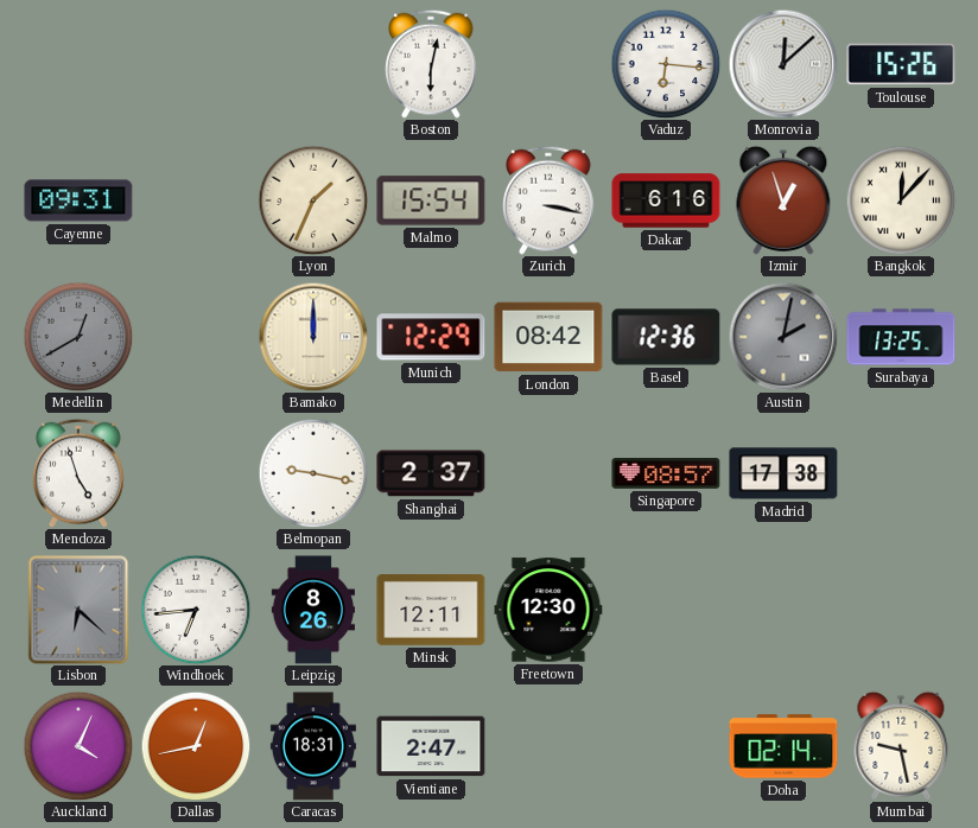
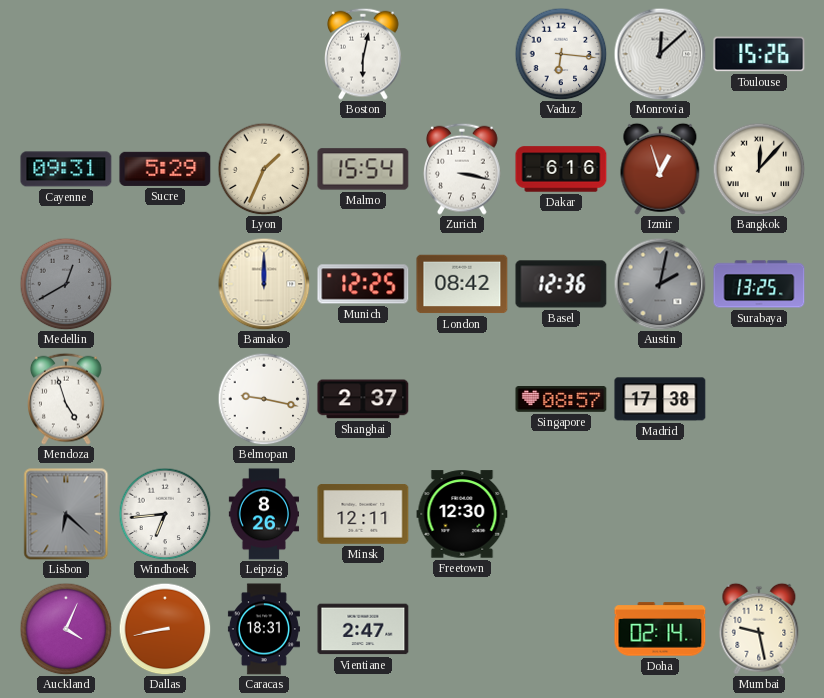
Sucre: none -> 5:29 (165, 169)
Munich: 12:29 -> 12:25 (363, 284)
Dallas: 12:43 -> 8:43 (165, 629)
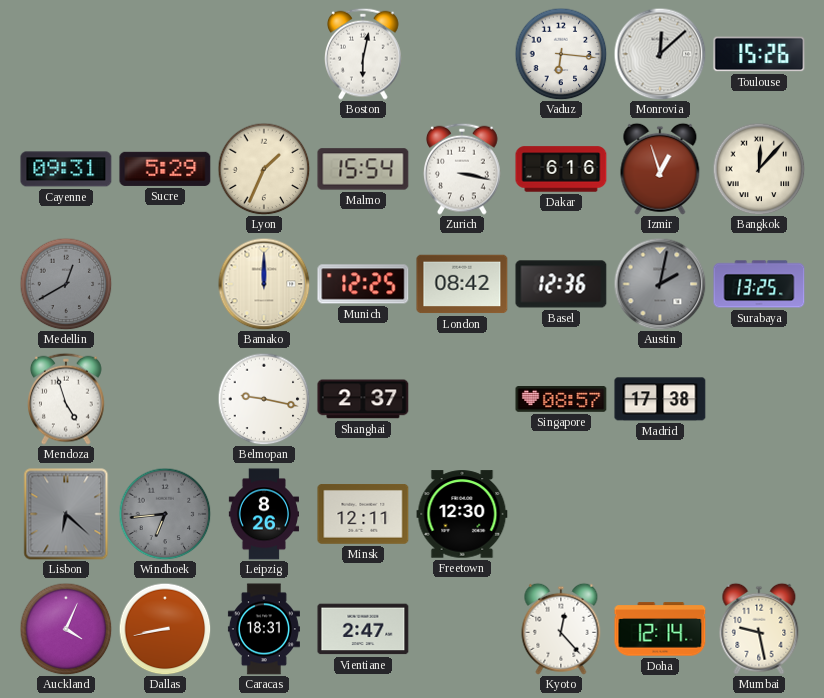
Windhoek dial: white -> grey (165, 514)
Kyoto: none -> 12:23 (561, 629)
Doha: 02:14 -> 12:14 (660, 629)
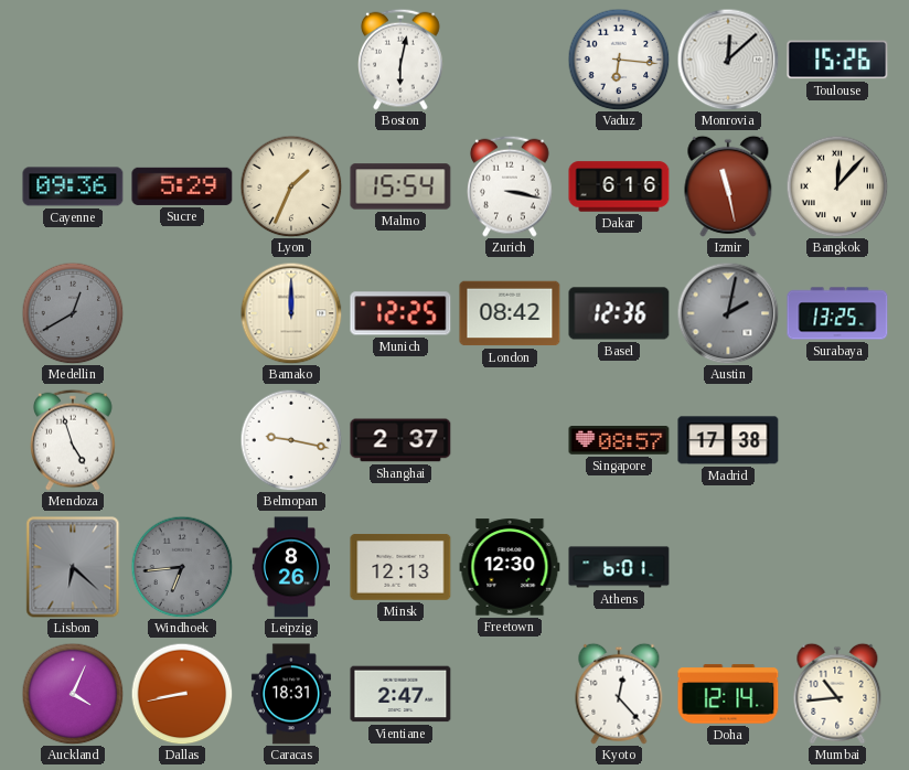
Cayenne: 09:31 -> 09:36 (73, 186)
Izmir: 12:57 -> 11:28 (728, 186)
Minsk: 12:11 -> 12:13 (400, 568)
Athens: none -> 6:01 (619, 567)
Mumbai: 9:28 -> 10:44 (837, 694)
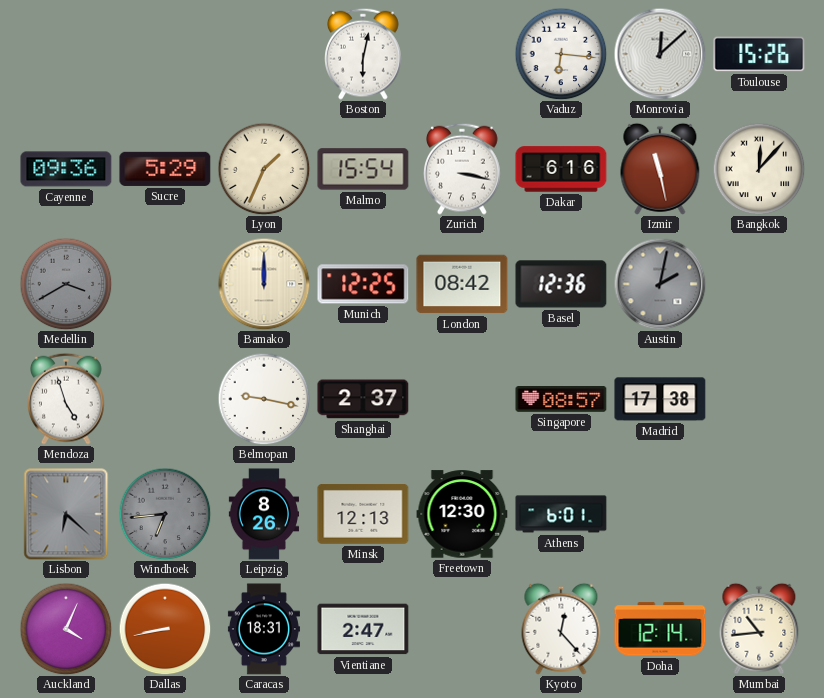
Medellin: 12:40 -> 3:40 (66, 284)
Surabaya: 13:25 -> none (837, 313)
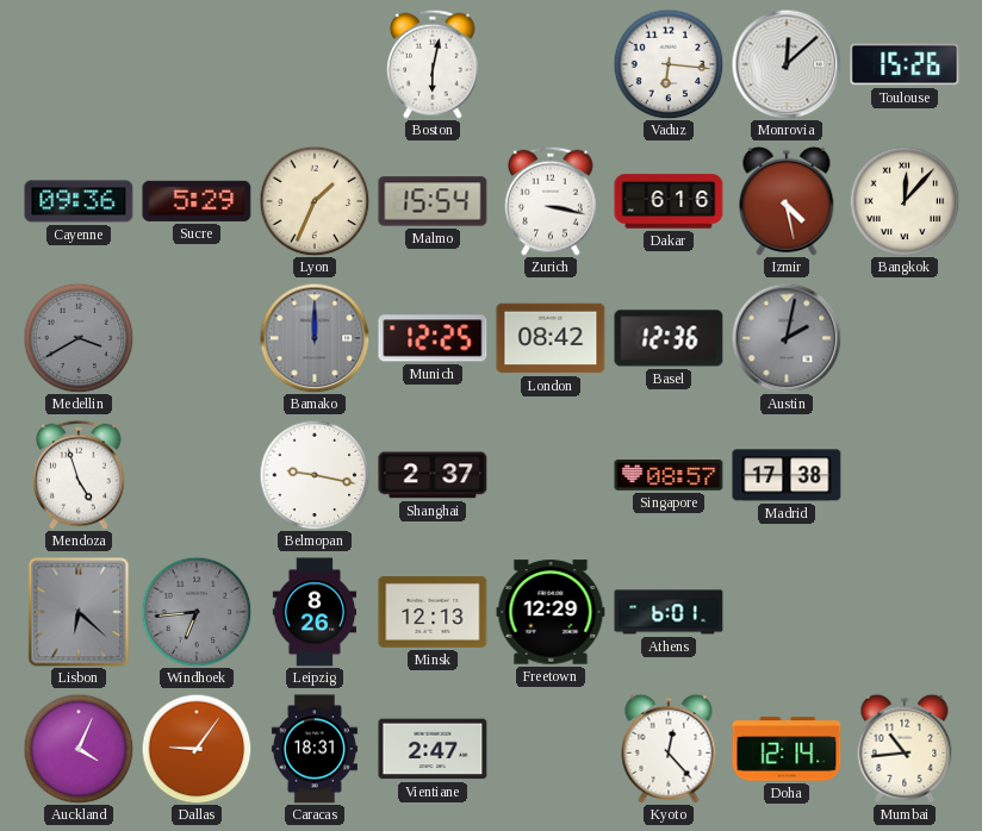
Izmir: 11:28 -> 4:28 (787, 201)
Bamako dial: cream -> grey (315, 338)
Freetown: 12:30 -> 12:29 (551, 612)
Dallas: 8:43 -> 9:06 (197, 749)
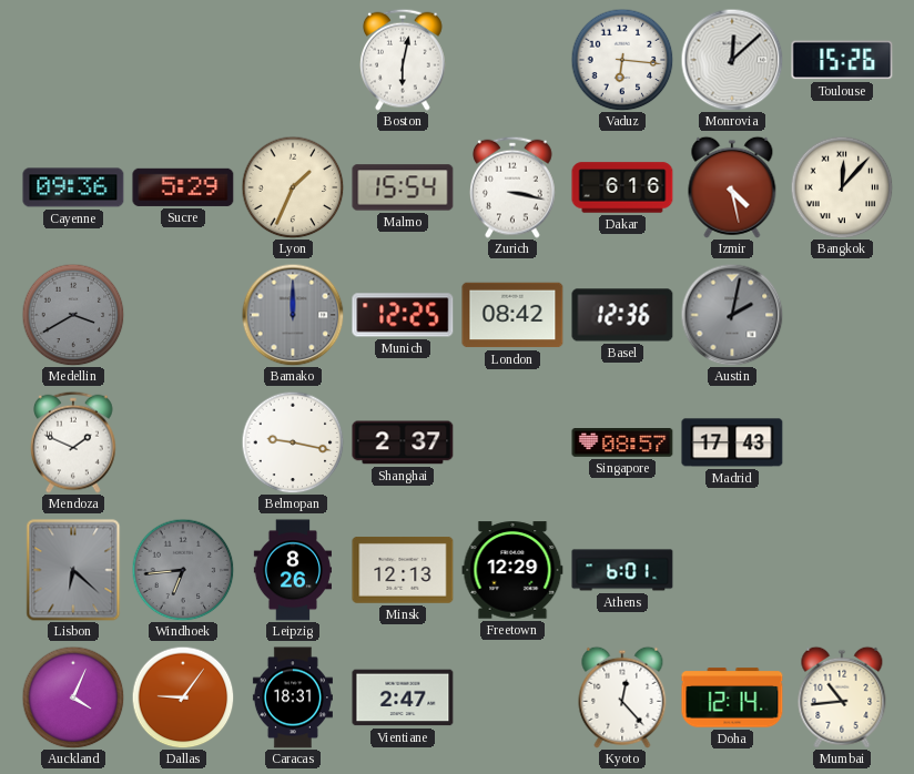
Mendoza: 4:57 -> 1:49 (74, 442)
Madrid: 17:38 -> 17:43 (732, 442)
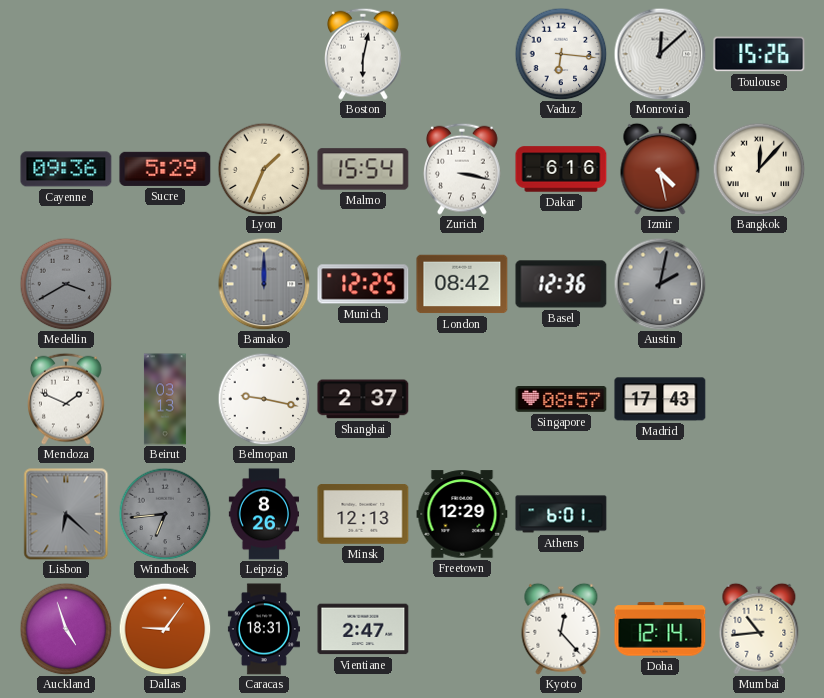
Beirut: none -> 03:13 (165, 399)
Auckland: 4:04 -> 4:57 (66, 629)
